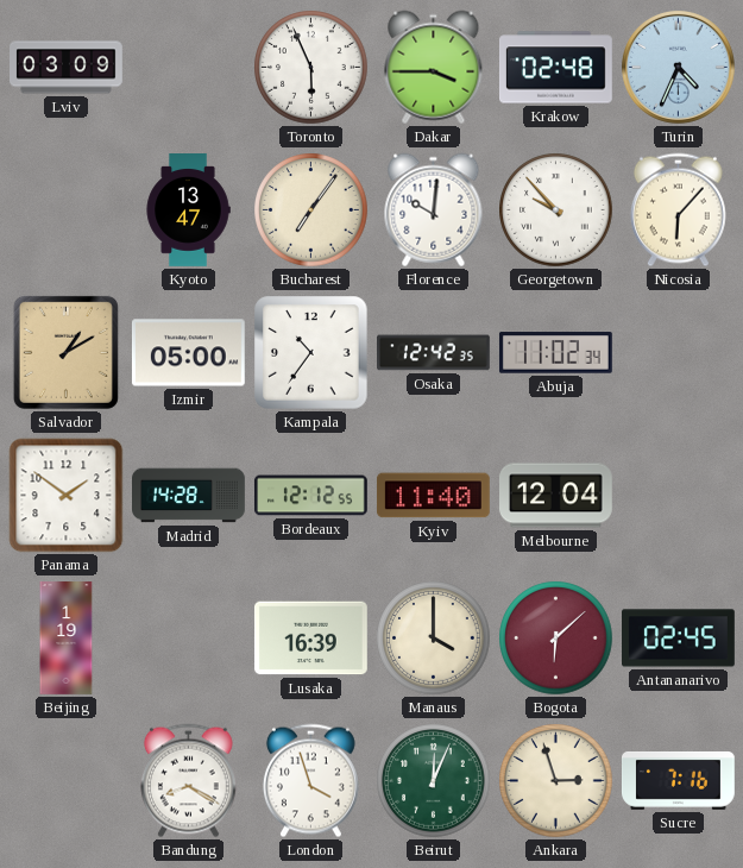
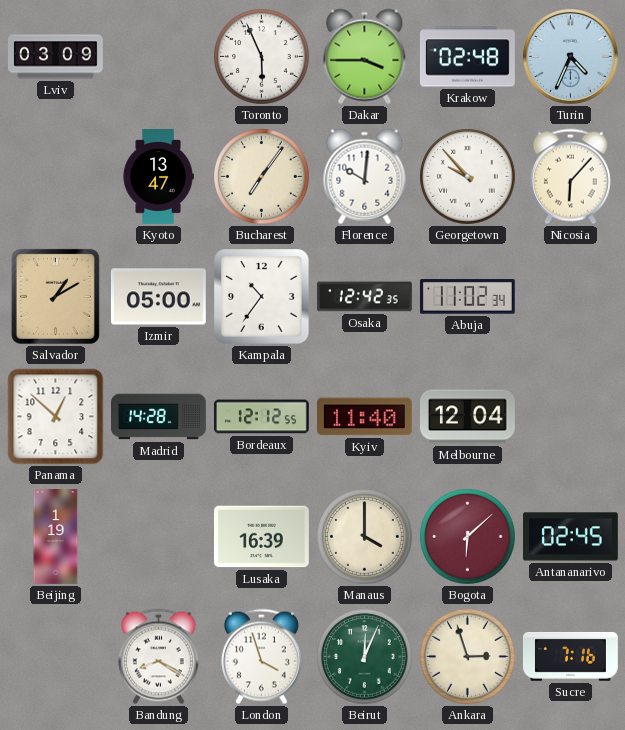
Panama: 1:51 -> 12:52 (56, 417)
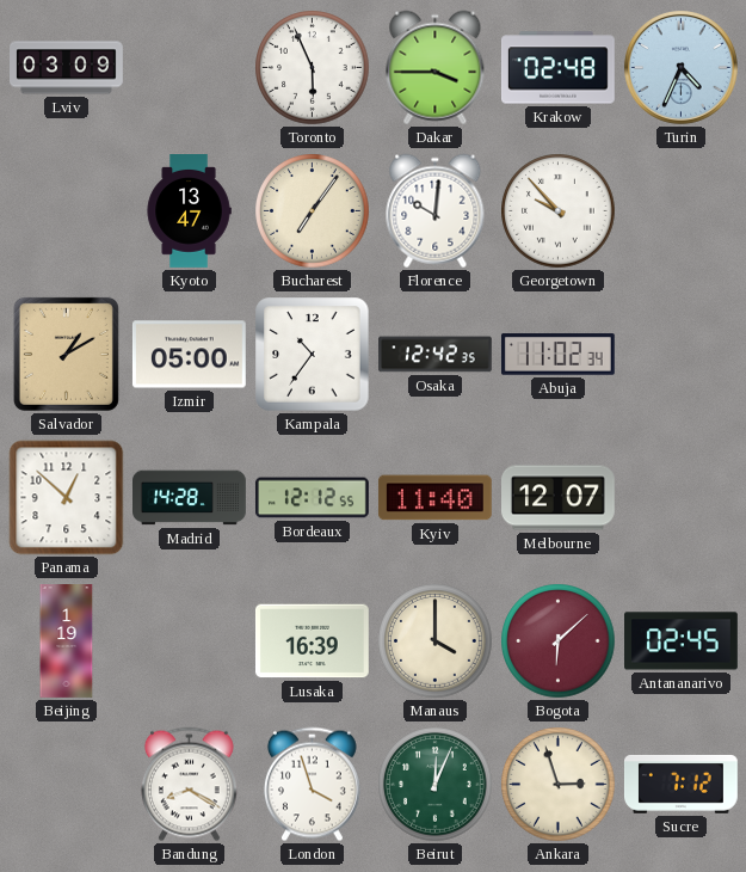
Nicosia: 6:07 -> none (570, 177)
Melbourne: 12:04 -> 12:07 (559, 498)
Sucre: 7:16 -> 7:12 (680, 784)
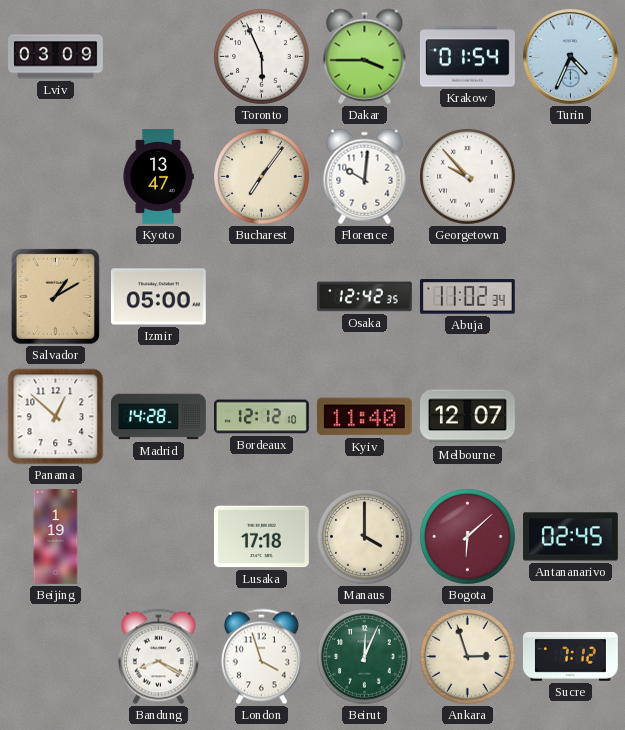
Krakow: 02:48 -> 01:54 (467, 57)
Kampala: 10:36 -> none (313, 355)
Bordeaux: 12:12:55 -> 12:12:10 (261, 417)
Lusaka: 16:39 -> 17:18 (261, 537)
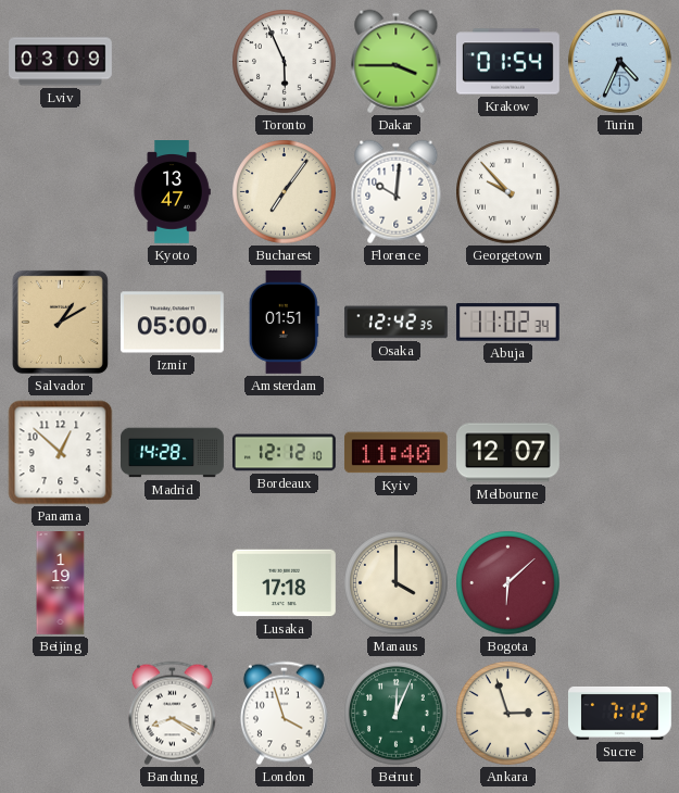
Amsterdam: none -> 01:51 (284, 322)
Antananarivo: 02:45 -> none (571, 537)
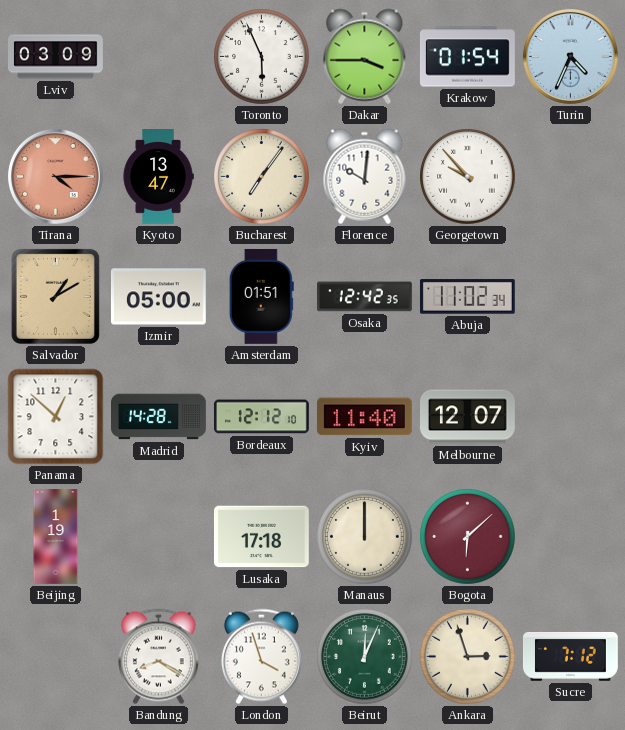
Tirana: none -> 4:15 (55, 176)
Manaus: 4:00 -> 12:00 (365, 537)
